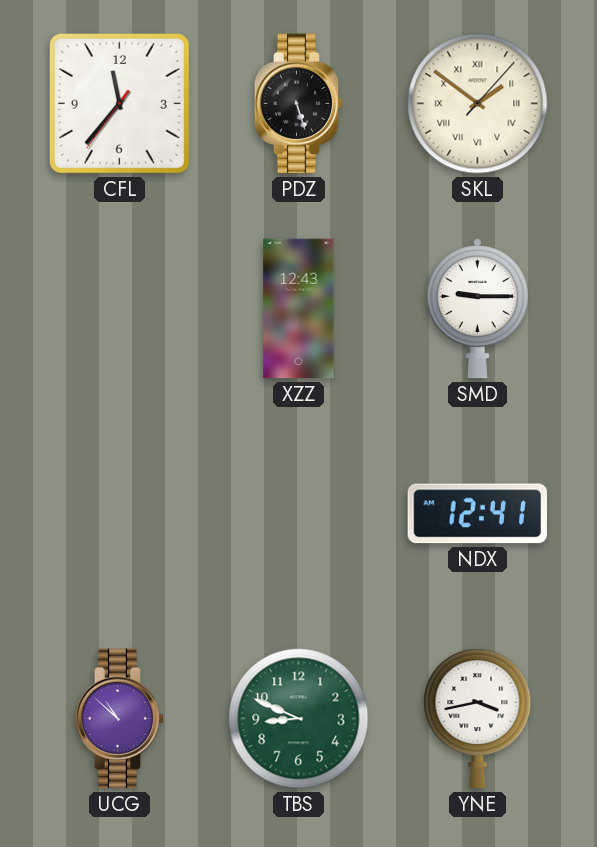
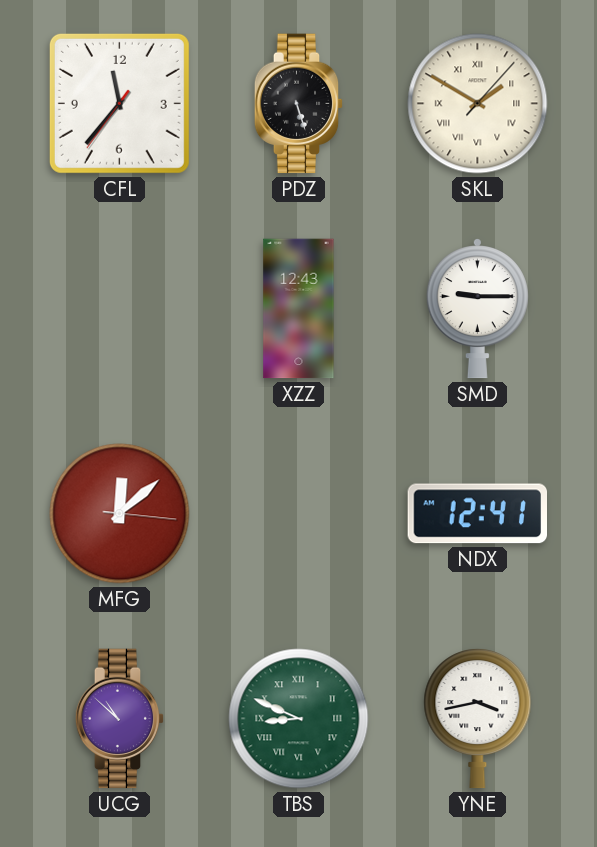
SKL: 1:51 -> 1:50 (478, 104)
MFG: none -> 12:08 (120, 514)
TBS numerals: Arabic -> Roman (299, 719)
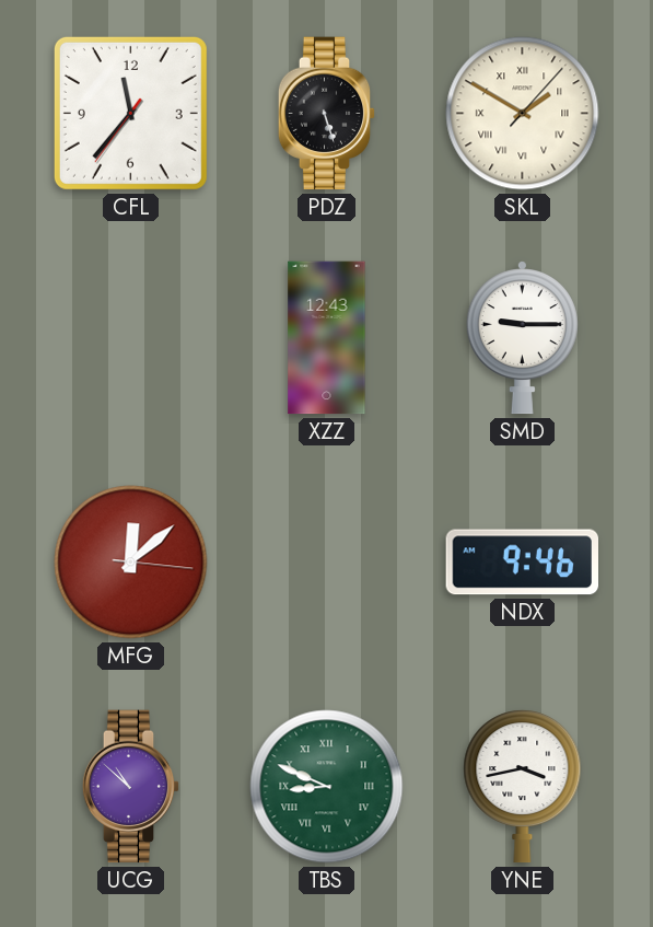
NDX: 12:41 -> 9:46 (523, 563)
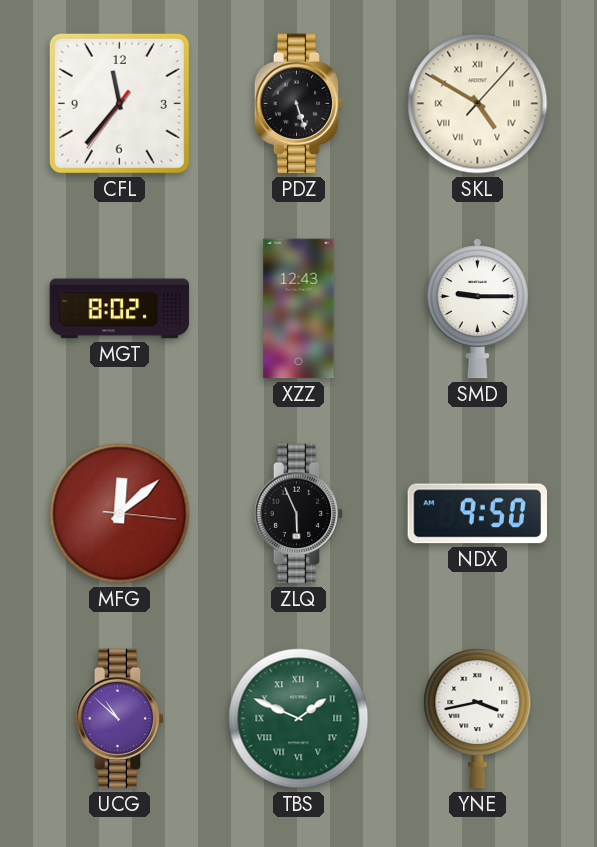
SKL: 1:50 -> 4:50 (478, 104)
MGT: none -> 8:02 (120, 309)
ZLQ: none -> 5:56 (299, 514)
NDX: 9:46 -> 9:50 (478, 514)
TBS: 8:49 -> 1:49 (299, 719)
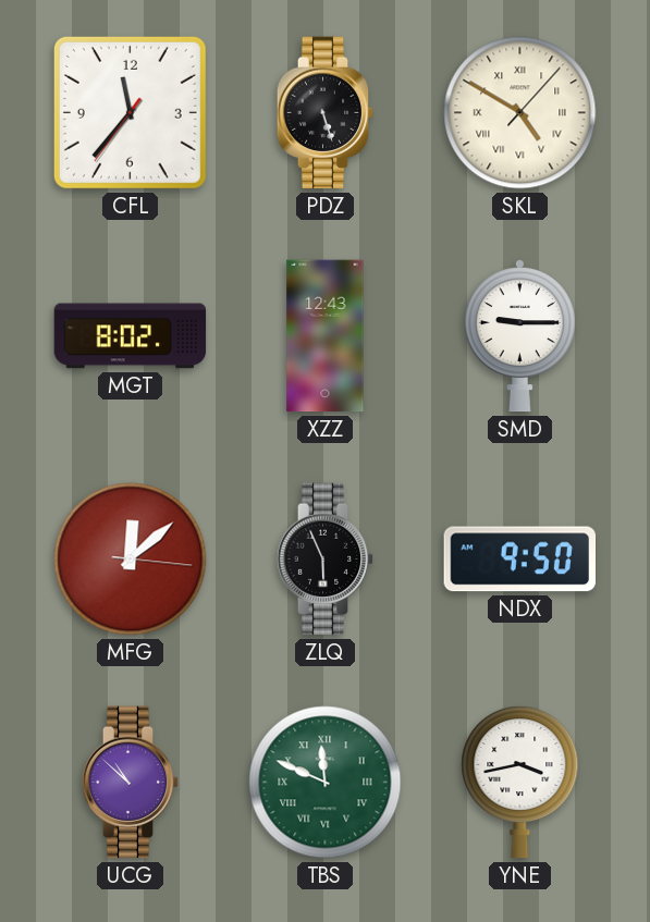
TBS: 1:49 -> 11:49 (326, 783)
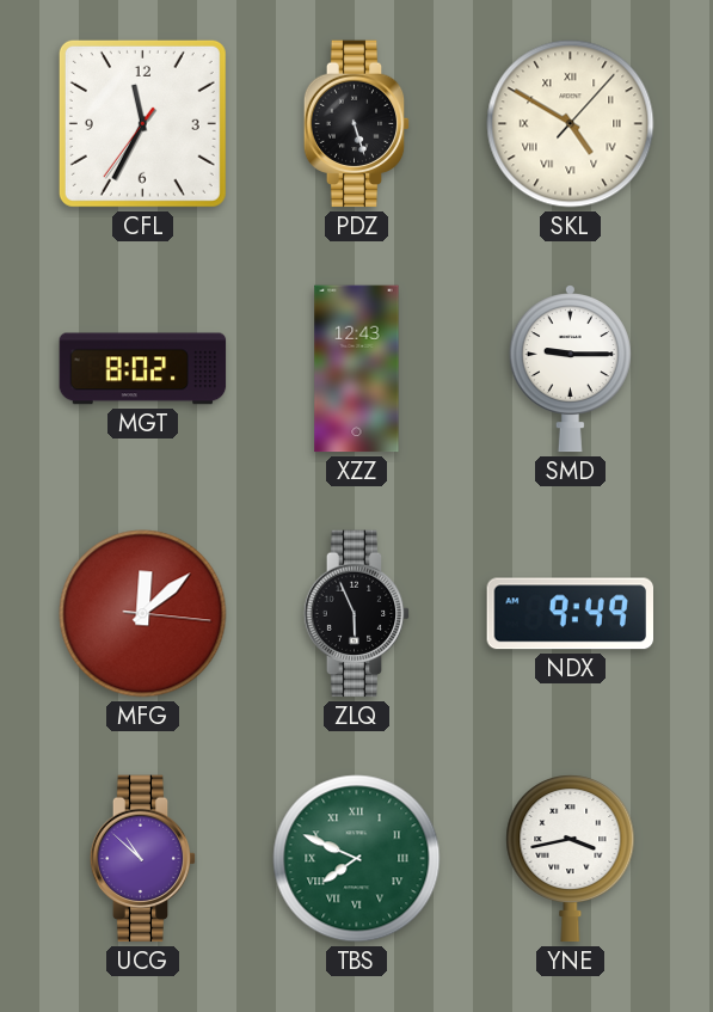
CFL: 11:36 -> 11:34 (142, 123)
NDX: 9:50 -> 9:49 (571, 614)
TBS: 11:49 -> 7:49 (357, 859)
